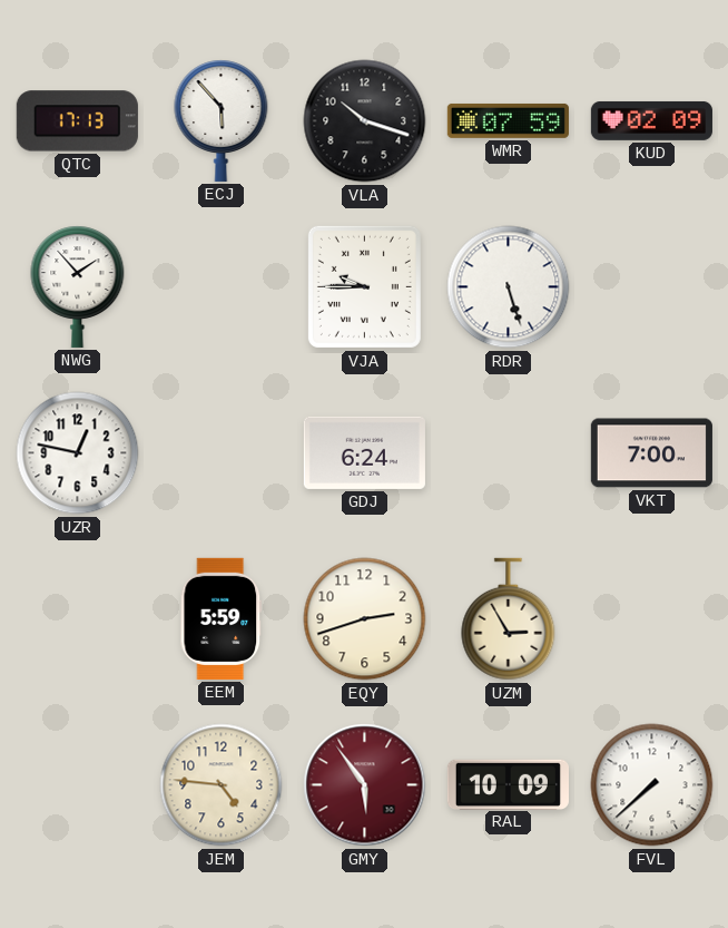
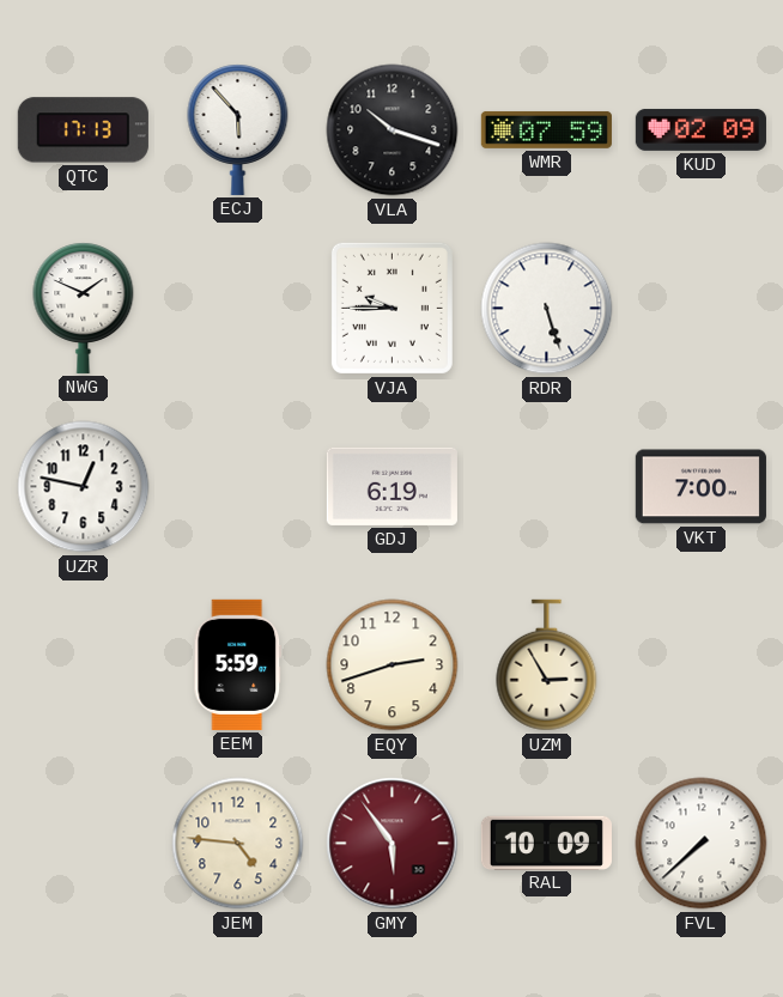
NWG: 1:53 -> 1:49 (84, 308)
GDJ: 6:24 -> 6:19 (391, 486)
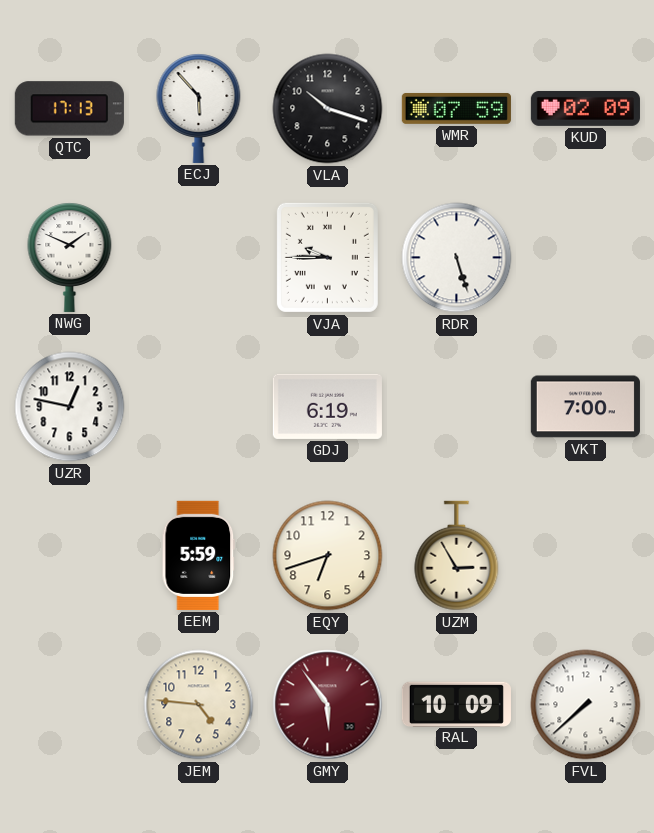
EQY: 2:42 -> 6:42 (328, 556)
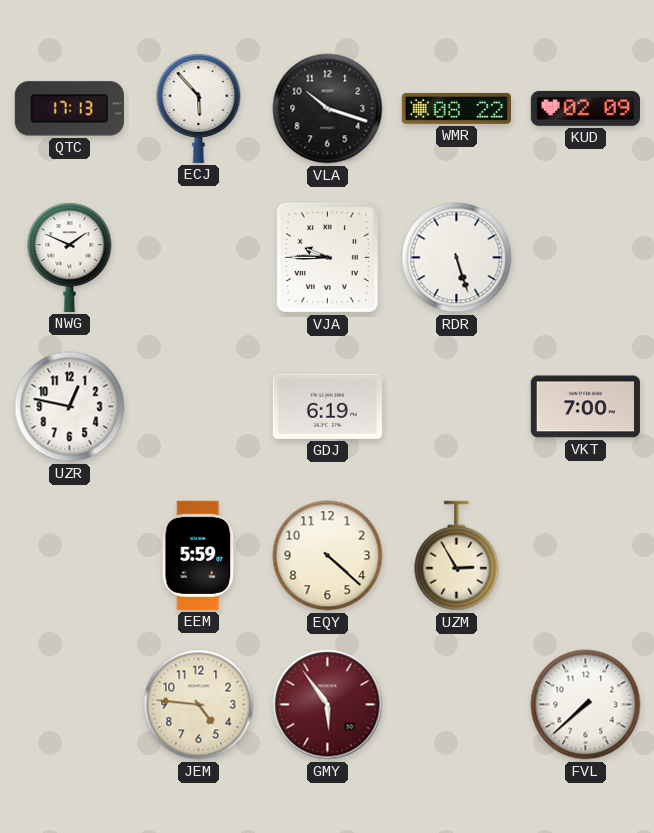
WMR: 07:59 -> 08:22 (456, 108)
EQY: 6:42 -> 4:22 (328, 556)
RAL: 10:09 -> none (456, 704)
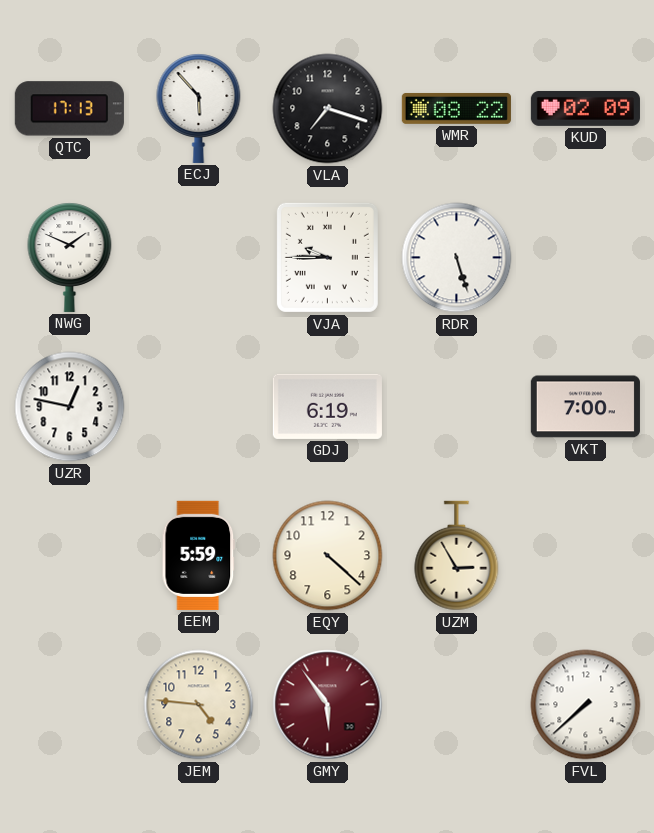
VLA: 10:18 -> 7:18 (328, 109)
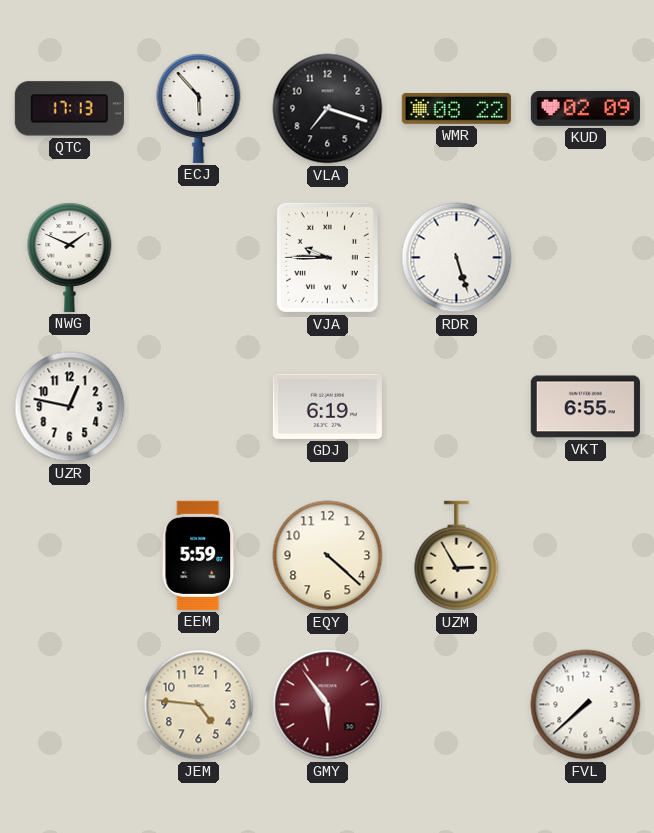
VKT: 7:00 -> 6:55 (585, 407)
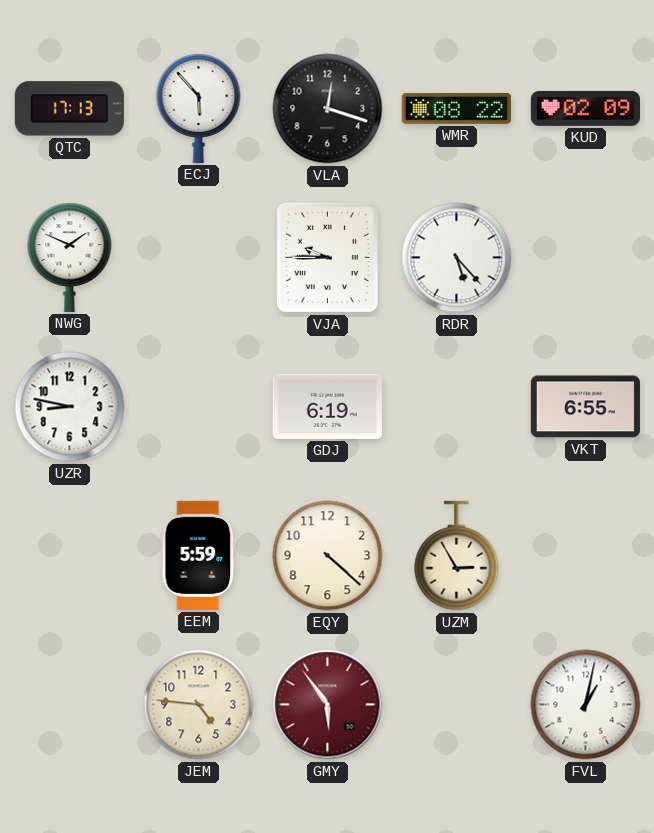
VLA: 7:18 -> 12:18 (328, 109)
RDR: 5:27 -> 5:23 (457, 258)
UZR: 12:47 -> 8:47 (70, 407)
FVL: 7:38 -> 1:02 (586, 705)
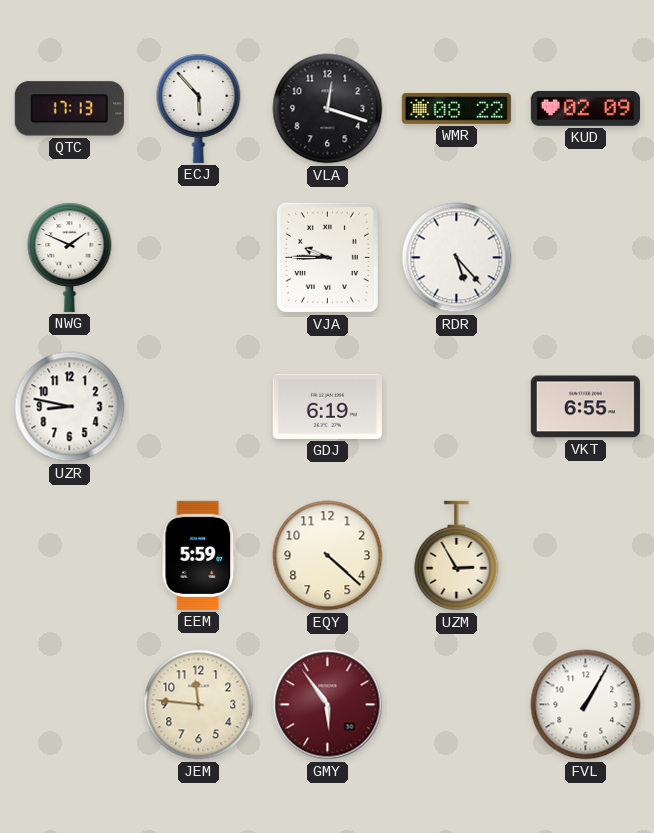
JEM: 4:46 -> 11:46 (199, 705)
FVL: 1:02 -> 1:05 (586, 705)
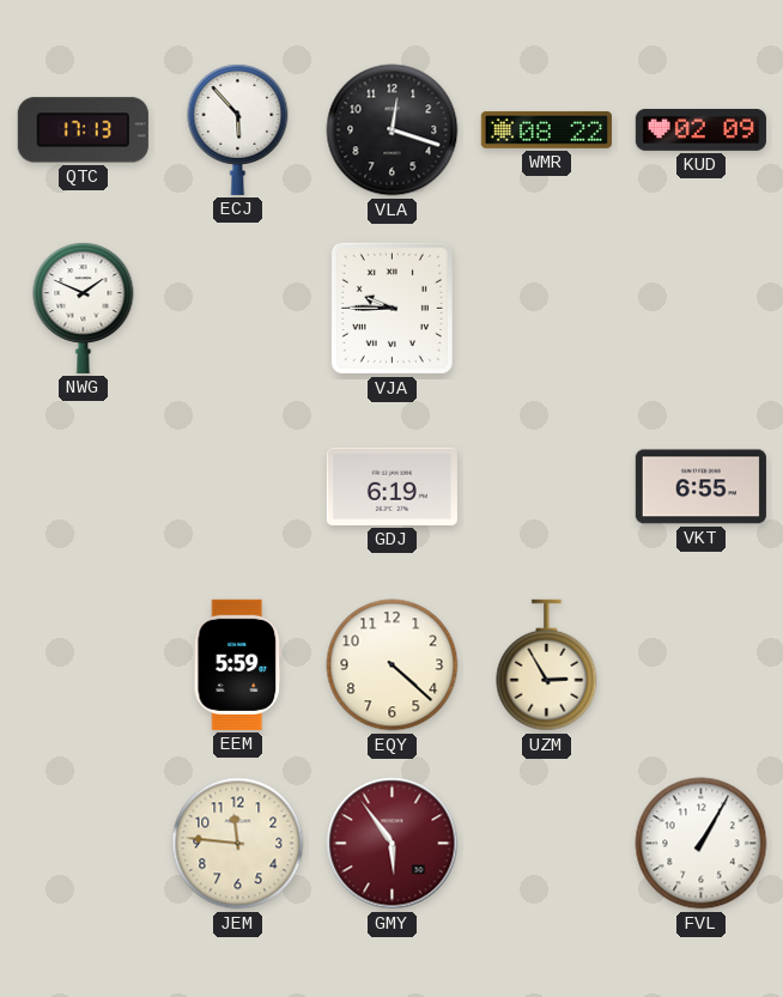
RDR: 5:23 -> none (457, 258)
UZR: 8:47 -> none (70, 407)
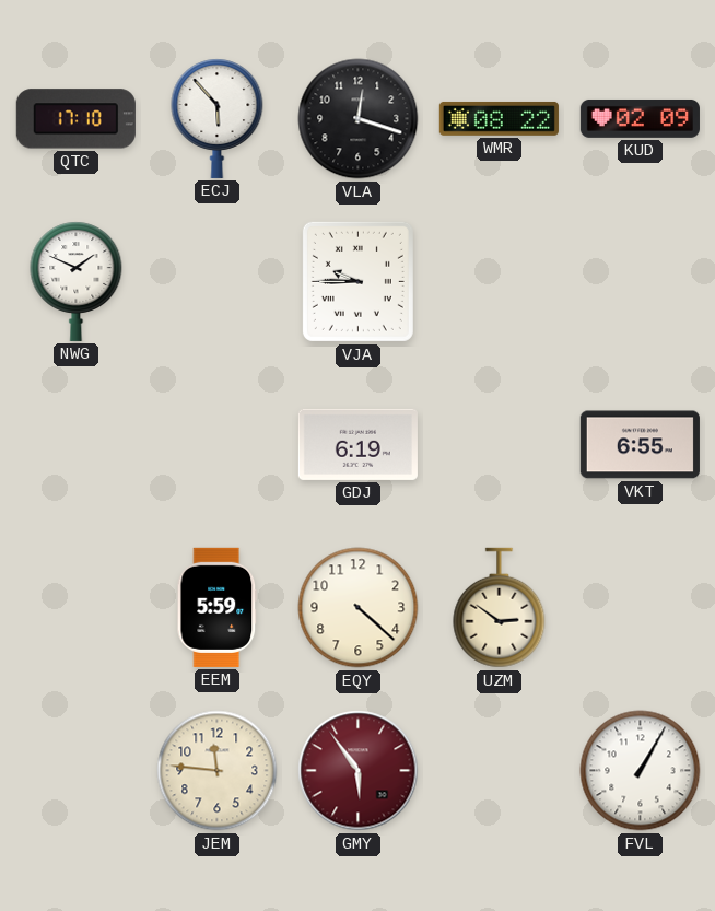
QTC: 17:13 -> 17:10 (75, 119)
UZM: 2:55 -> 2:51 (500, 608)
